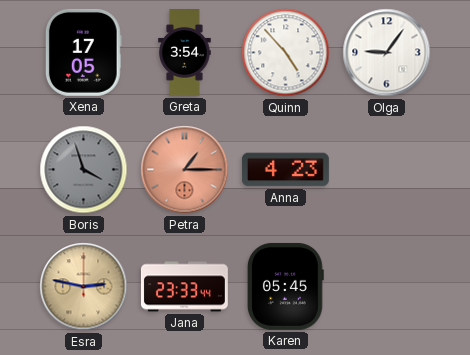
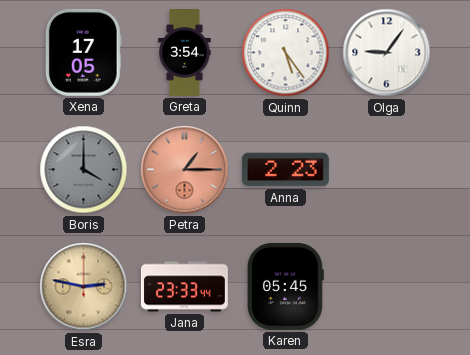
Quinn: 4:53 -> 5:24 (286, 53)
Boris: 3:57 -> 4:00 (84, 170)
Anna: 4:23 -> 2:23 (285, 170)
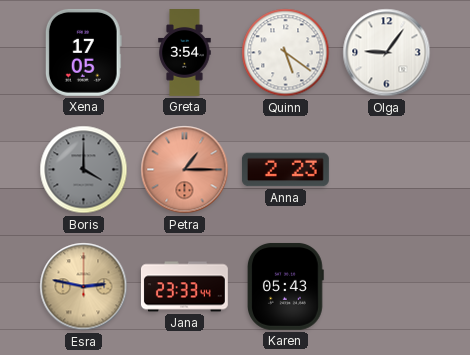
Quinn: 5:24 -> 5:21 (286, 53)
Karen: 05:45 -> 05:43 (286, 286)
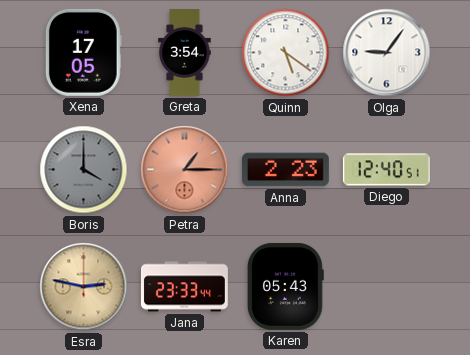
Diego: none -> 12:40 (386, 170)
